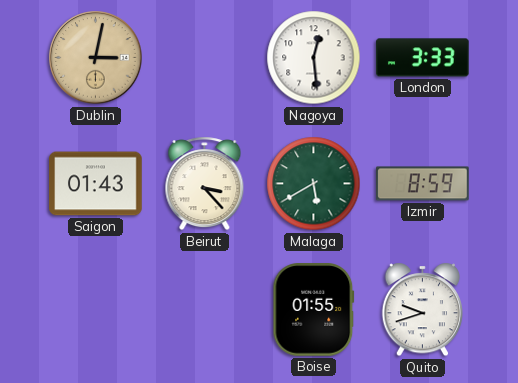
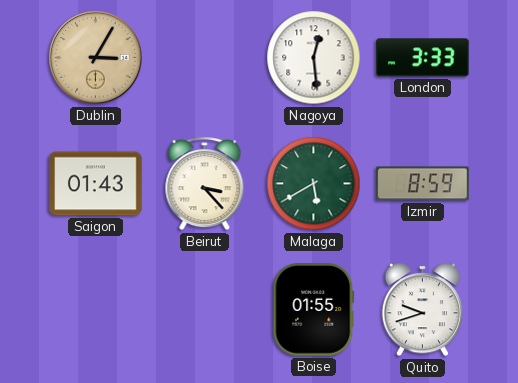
Dublin: 3:02 -> 3:05 (96, 58)
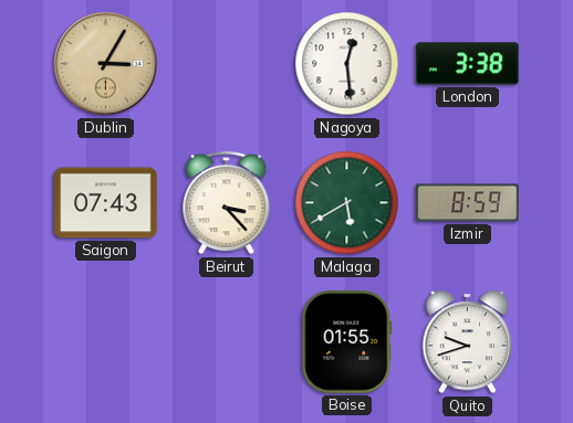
London: 3:33 -> 3:38 (468, 64)
Saigon: 01:43 -> 07:43 (106, 203)
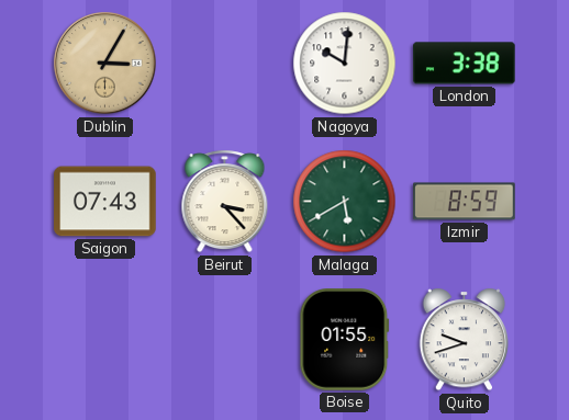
Nagoya: 12:29 -> 10:01 (345, 64)
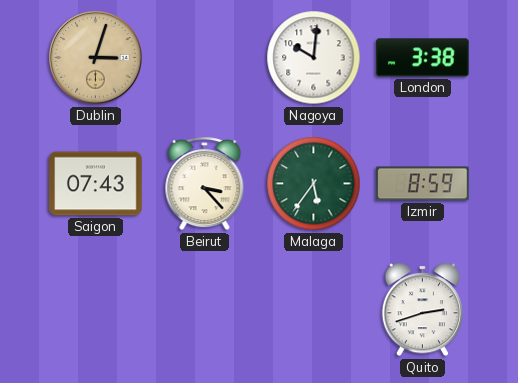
Dublin: 3:05 -> 3:03 (96, 58)
Malaga: 5:40 -> 5:36 (314, 184)
Boise: 01:55 -> none (345, 340)
Quito: 9:42 -> 2:42 (423, 310)
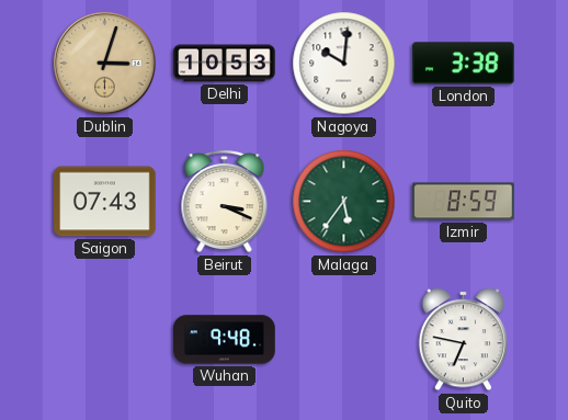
Delhi: none -> 10:53 (225, 64)
Beirut: 3:23 -> 3:19 (225, 202)
Wuhan: none -> 9:48 (225, 340)
Quito: 2:42 -> 6:47 (464, 340)
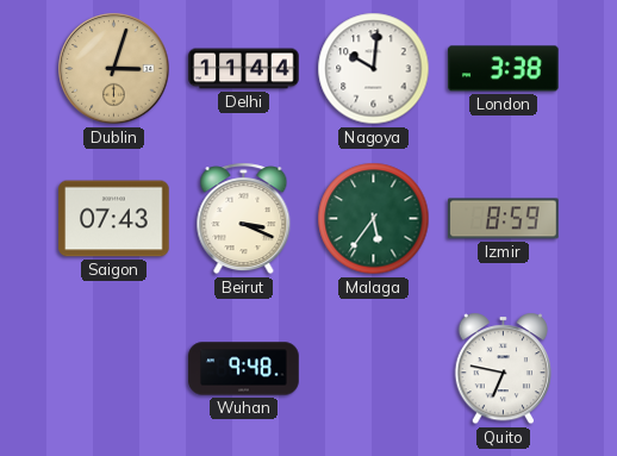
Delhi: 10:53 -> 11:44 (244, 69)
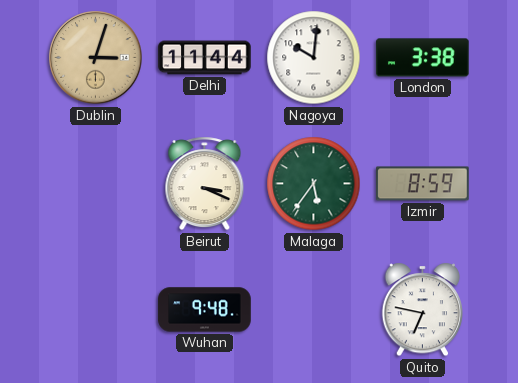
Saigon: 07:43 -> none (114, 219)
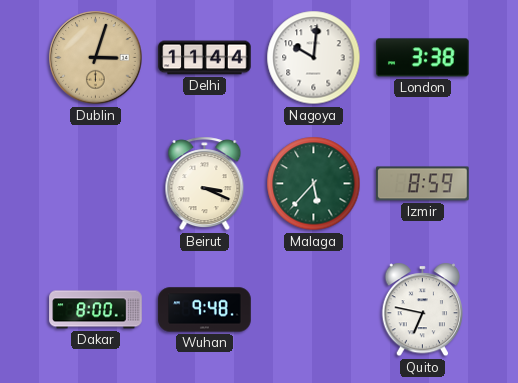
Malaga: 5:36 -> 5:37 (314, 184)
Dakar: none -> 8:00 (96, 310)
